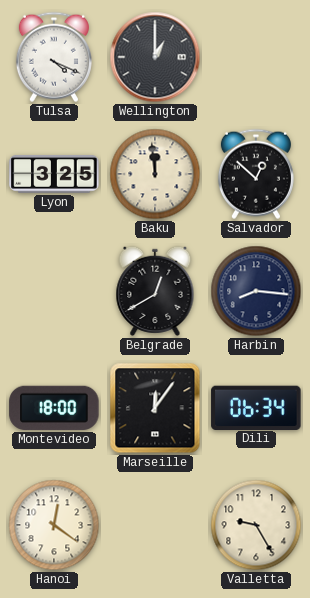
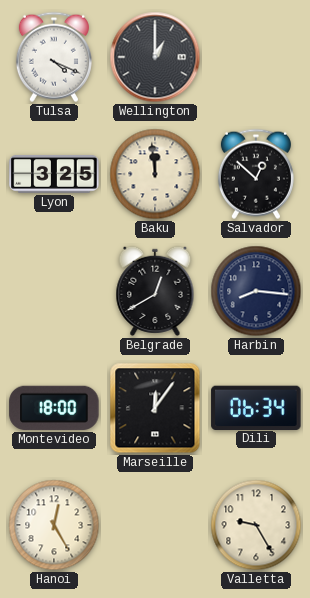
Hanoi: 12:21 -> 12:25 (54, 525)
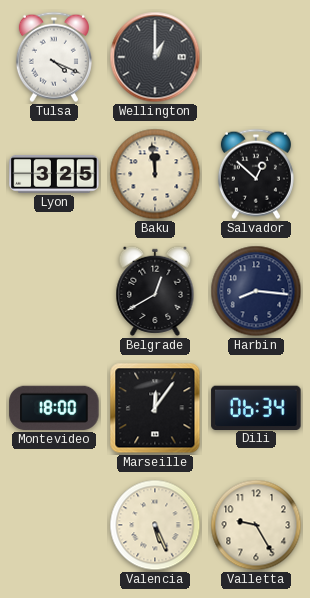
Hanoi: 12:25 -> none (54, 525)
Valencia: none -> 5:26 (155, 525)
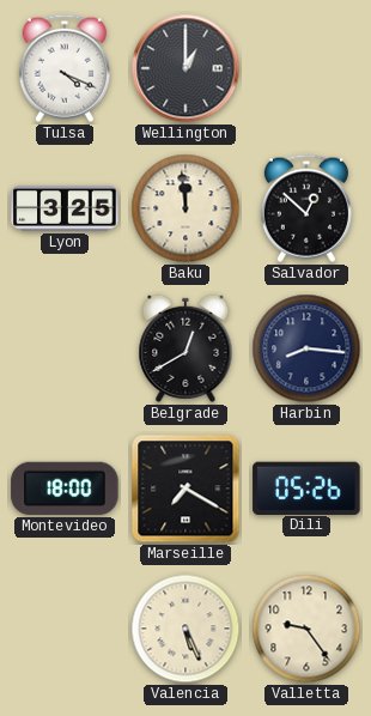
Marseille: 12:06 -> 7:20 (185, 489)
Dili: 06:34 -> 05:26 (306, 487)
Valletta: 9:25 -> 9:24 (306, 629)
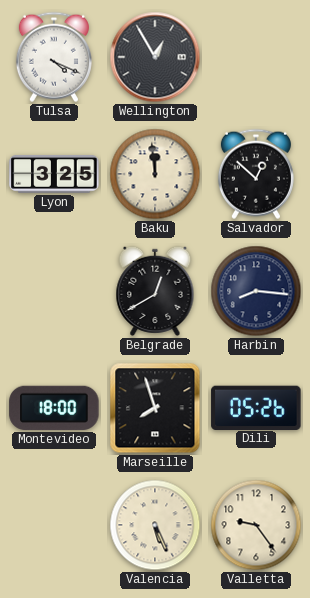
Wellington: 1:00 -> 12:55 (155, 57)
Marseille: 7:20 -> 7:57 (155, 408)
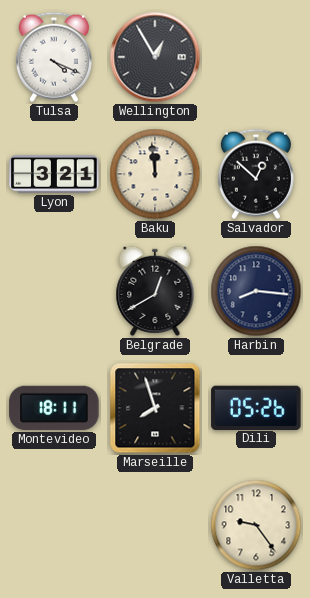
Lyon: 3:25 -> 3:21 (54, 175)
Montevideo: 18:00 -> 18:11 (54, 408)
Valencia: 5:26 -> none (155, 525)
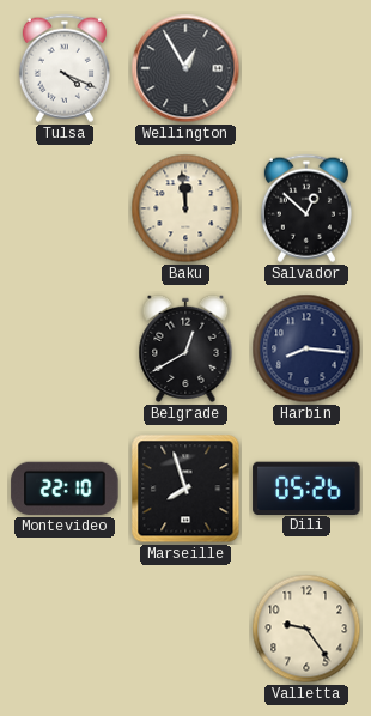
Lyon: 3:21 -> none (54, 175)
Montevideo: 18:11 -> 22:10 (65, 489)
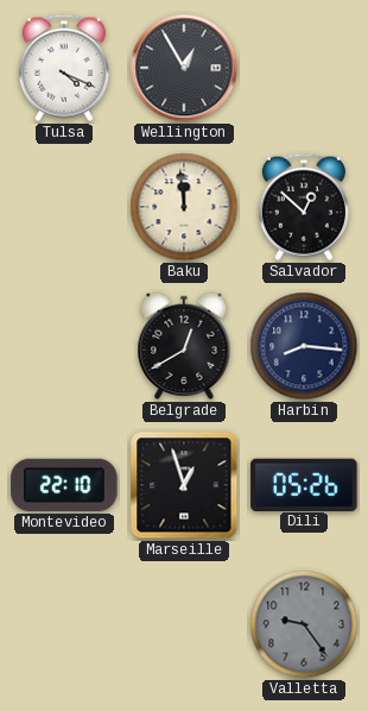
Marseille: 7:57 -> 12:57 (184, 485)
Valletta dial: cream -> grey (304, 624)
